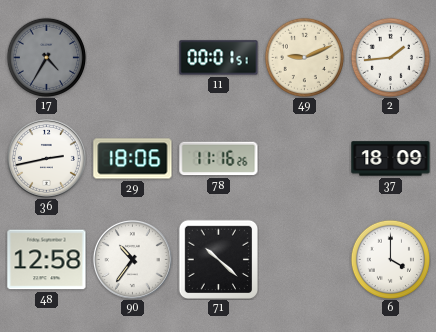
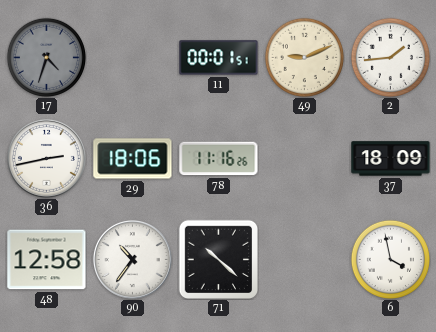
17: 4:35 -> 4:33 (46, 57)
6: 4:00 -> 3:58 (390, 259)
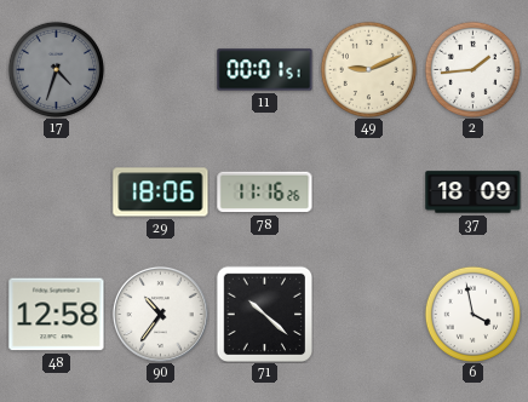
36: 2:43 -> none (46, 158)
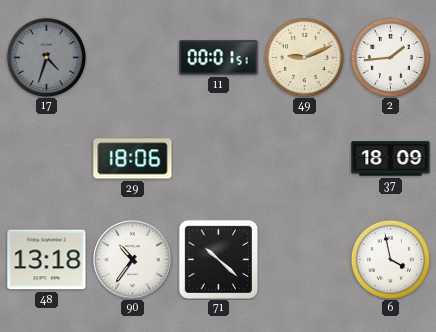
78: 11:16 -> none (265, 193)
48: 12:58 -> 13:18 (47, 260)
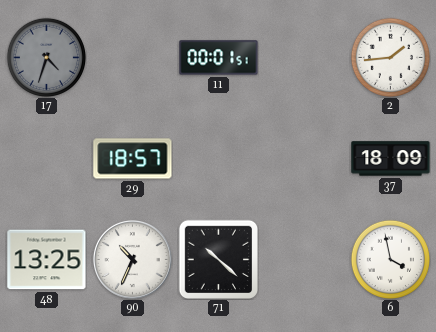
49: 9:11 -> none (304, 57)
29: 18:06 -> 18:57 (133, 159)
48: 13:18 -> 13:25 (47, 260)
90: 10:36 -> 10:34 (132, 259)
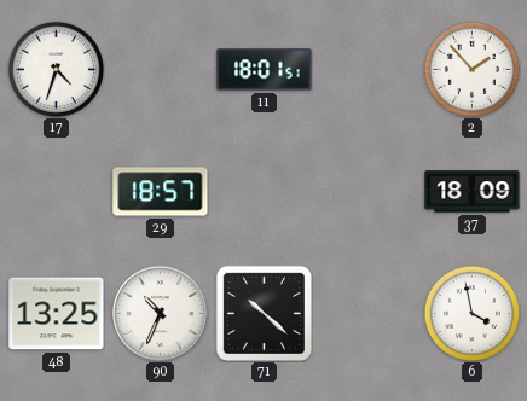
17 dial: grey -> white (56, 69)
11: 00:01 -> 18:01 (265, 70)
2: 1:44 -> 1:53 (471, 69)
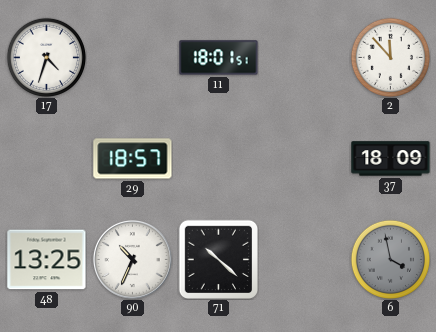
2: 1:53 -> 11:53 (390, 57)
6 dial: white -> grey (390, 259)
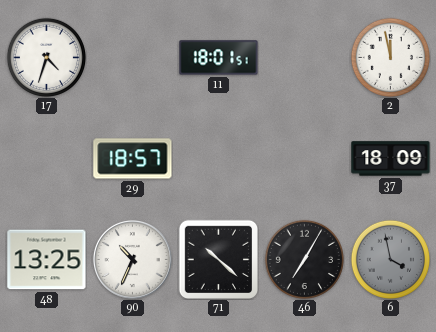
2: 11:53 -> 11:58 (390, 57)
46: none -> 7:05 (304, 259)
